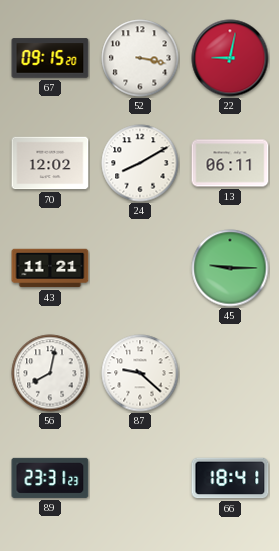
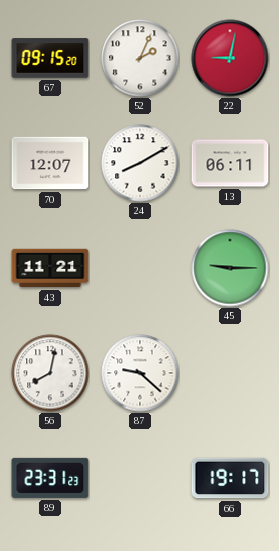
52: 3:17 -> 2:04 (140, 58)
70: 12:02 -> 12:07 (50, 163)
66: 18:41 -> 19:17 (230, 478)
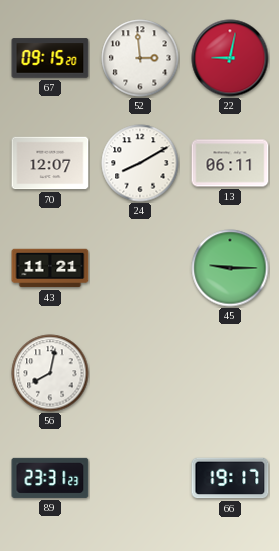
52: 2:04 -> 2:59 (140, 58)
87: 9:22 -> none (140, 373)
